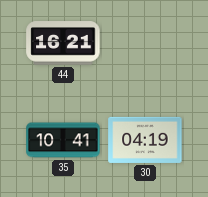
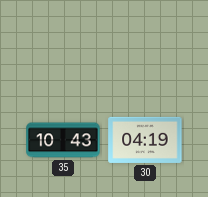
44: 16:21 -> none (63, 43)
35: 10:41 -> 10:43 (63, 140)
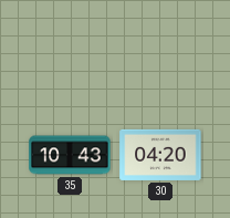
30: 04:19 -> 04:20 (160, 155)
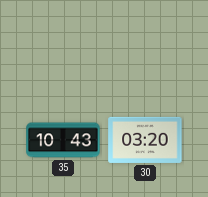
30: 04:20 -> 03:20 (145, 140)
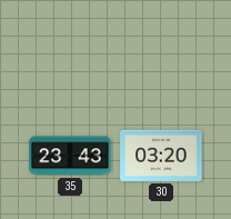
35: 10:43 -> 23:43 (70, 156)
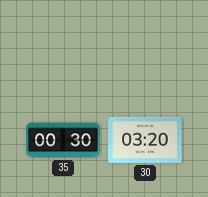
35: 23:43 -> 00:30 (63, 140)
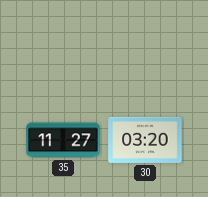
35: 00:30 -> 11:27 (63, 140)
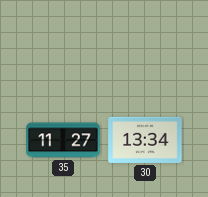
30: 03:20 -> 13:34 (145, 140)
